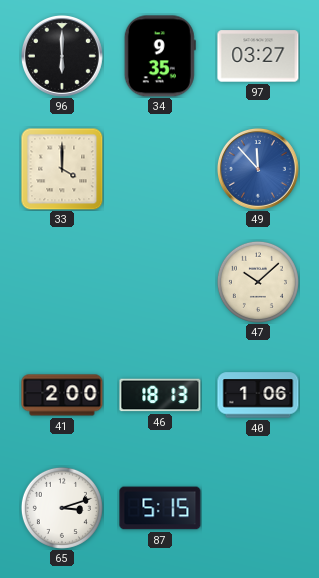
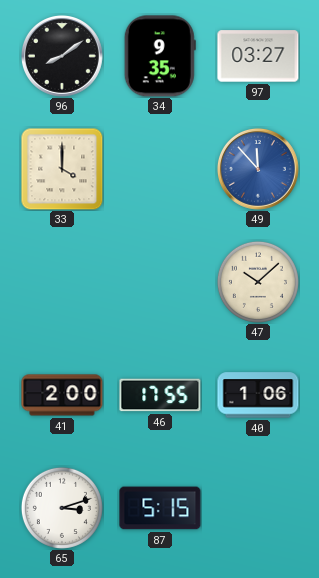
96: 6:00 -> 8:09 (62, 56)
46: 18:13 -> 17:55 (160, 395)
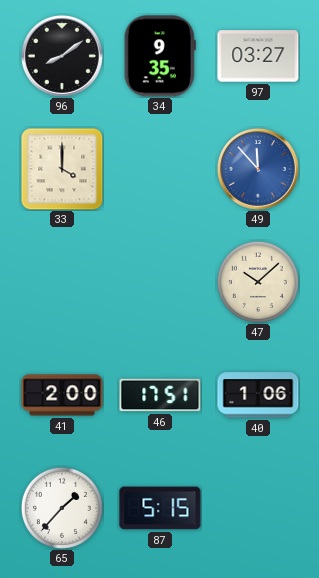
46: 17:55 -> 17:51 (160, 395)
65: 3:12 -> 1:37 (62, 508)
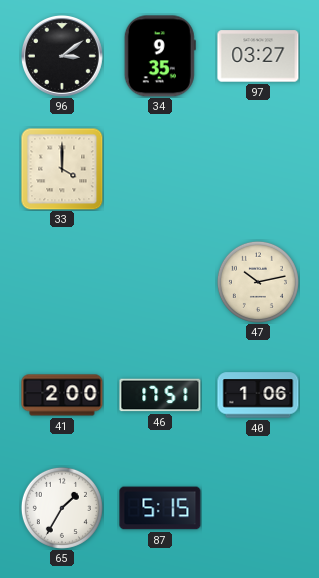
96: 8:09 -> 3:09 (62, 56)
49: 11:53 -> none (258, 169)
47: 10:08 -> 10:13 (258, 282)
65: 1:37 -> 1:35 (62, 508)
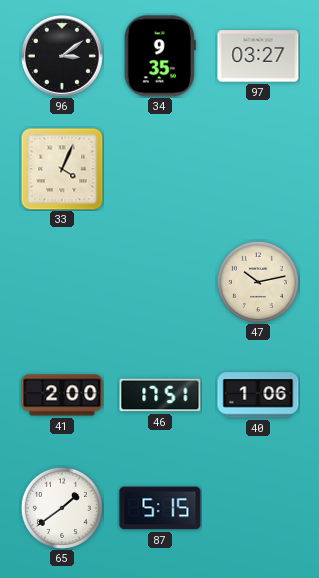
33: 4:00 -> 4:04 (62, 169)
65: 1:35 -> 1:39 (62, 508)
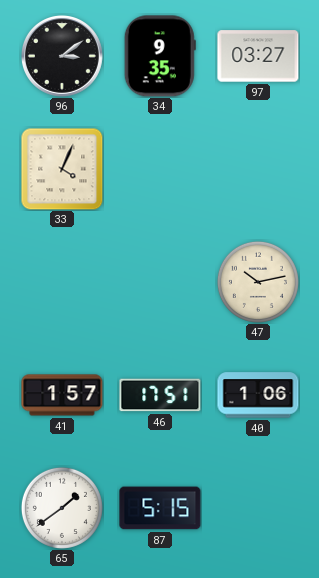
41: 2:00 -> 1:57 (62, 395)
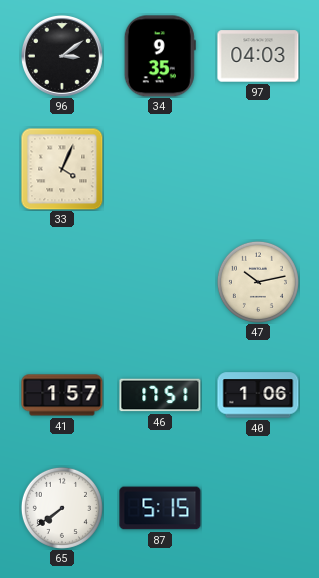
97: 03:27 -> 04:03 (258, 56)
65: 1:39 -> 7:39 (62, 508)
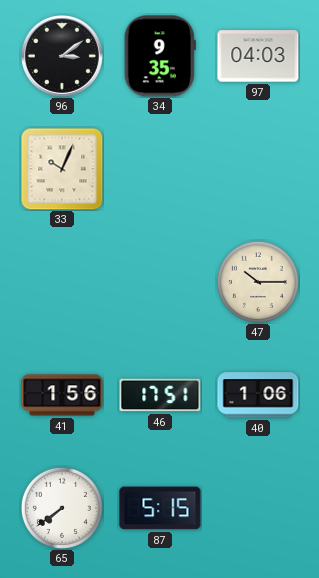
33: 4:04 -> 10:04 (62, 169)
47: 10:13 -> 10:15 (258, 282)
41: 1:57 -> 1:56 (62, 395)
